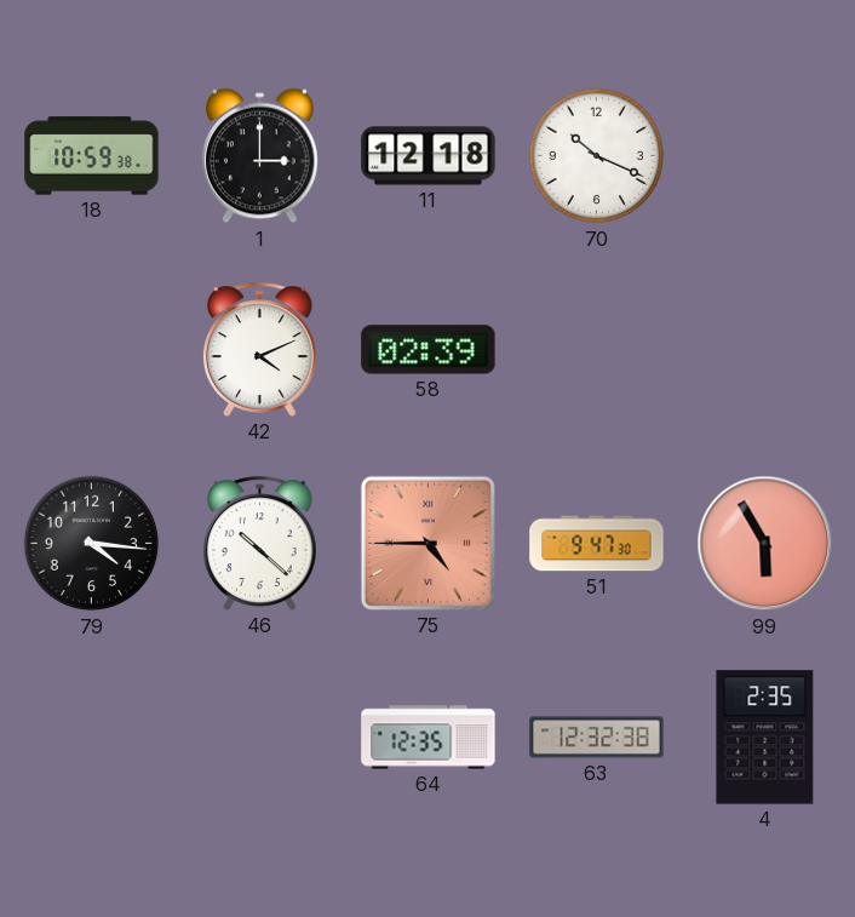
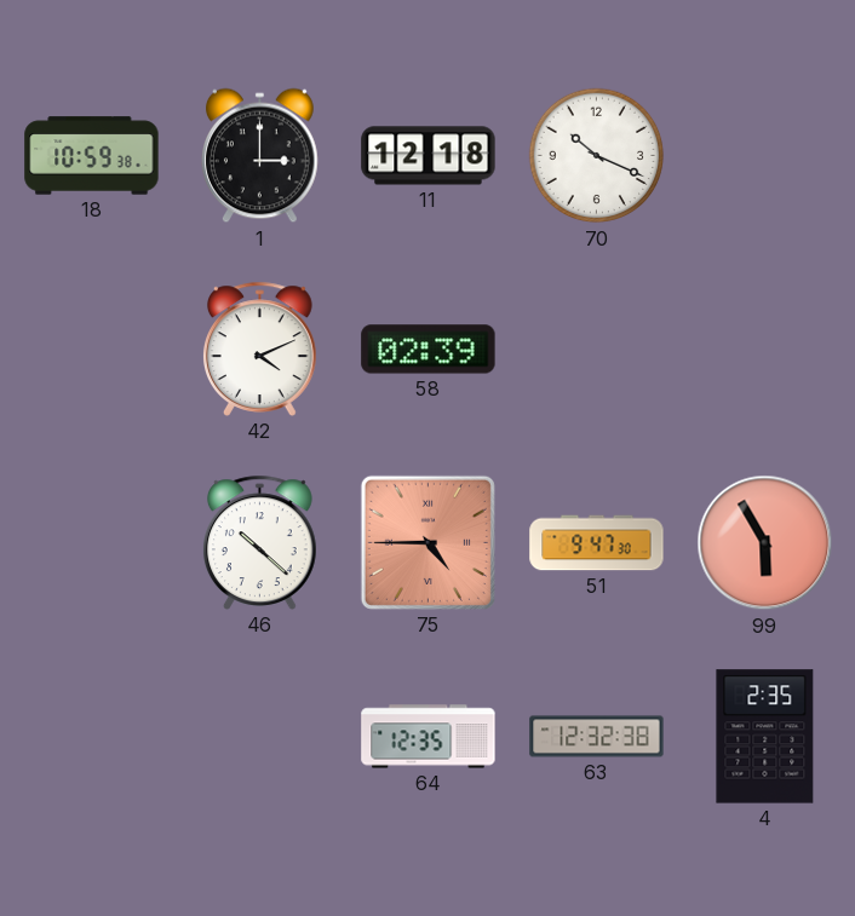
79: 4:16 -> none (92, 544)
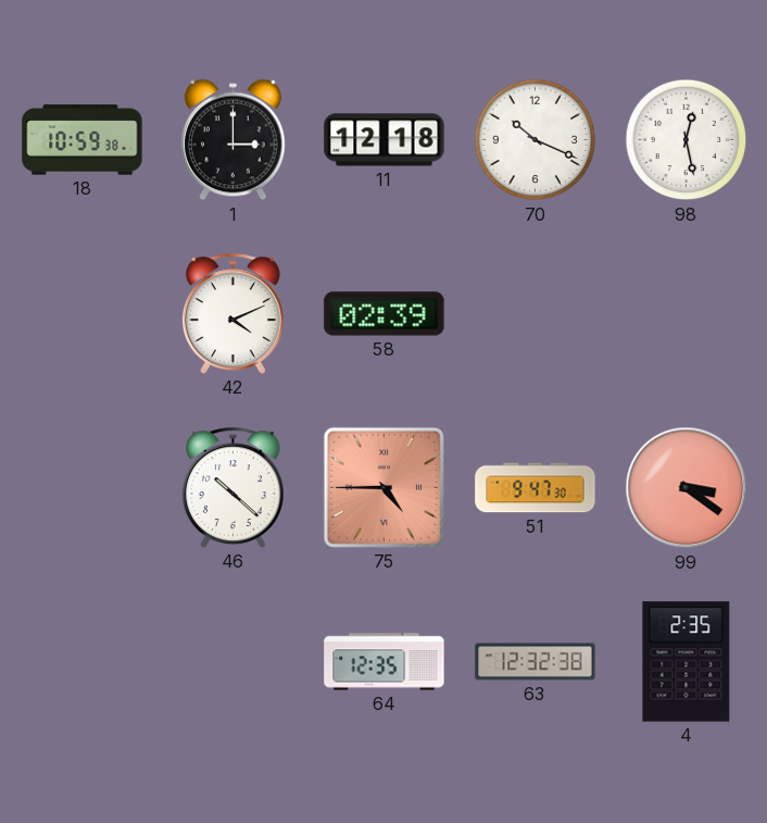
98: none -> 12:28 (687, 140)
99: 5:55 -> 3:21 (687, 488)
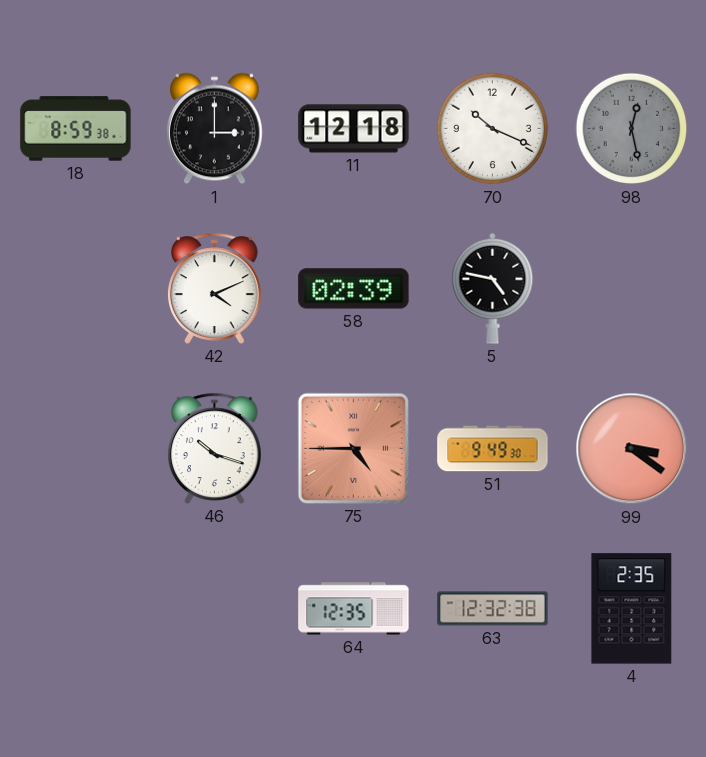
18: 10:59 -> 8:59 (76, 129)
98 dial: white -> grey (632, 129)
5: none -> 4:47 (493, 288)
46: 10:22 -> 10:18 (214, 448)
51: 9:47 -> 9:49 (493, 449)
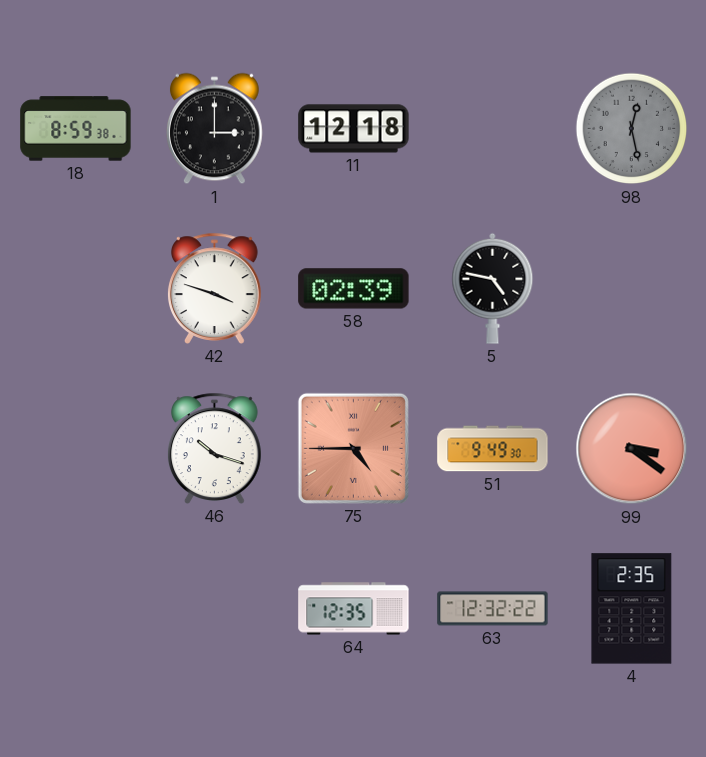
70: 10:19 -> none (493, 129)
42: 4:11 -> 3:48 (214, 288)
63: 12:32:38 -> 12:32:22 (493, 609)
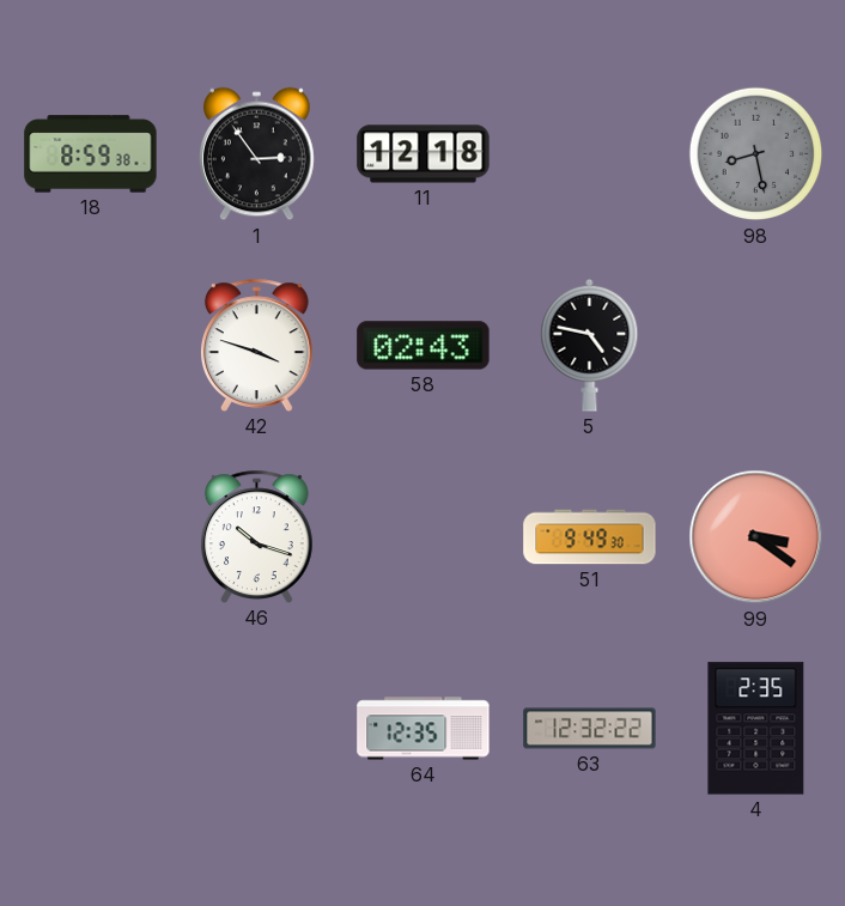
1: 3:00 -> 2:54 (257, 154)
98: 12:28 -> 8:28 (756, 154)
58: 02:39 -> 02:43 (424, 346)
75: 4:45 -> none (353, 448)
